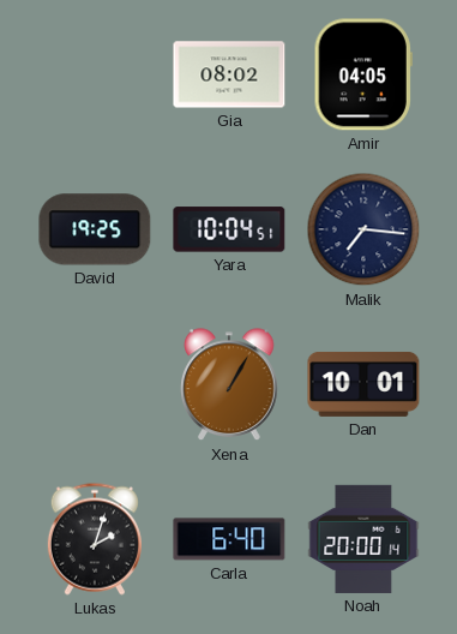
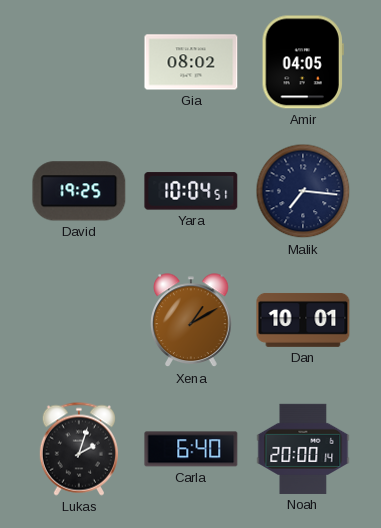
Xena: 1:05 -> 1:10 (191, 321)
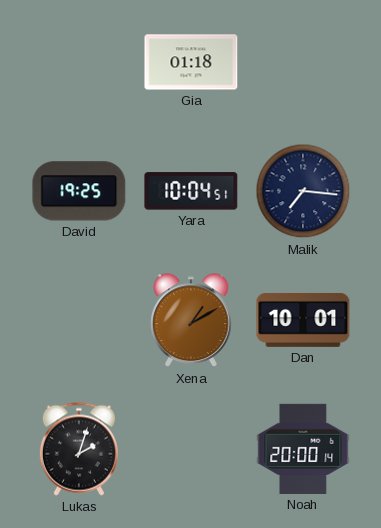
Gia: 08:02 -> 01:18 (191, 62)
Amir: 04:05 -> none (303, 62)
Carla: 6:40 -> none (191, 449)
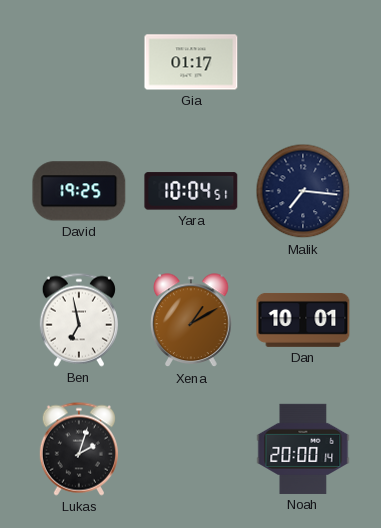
Gia: 01:18 -> 01:17 (191, 62)
Ben: none -> 6:58 (79, 320)
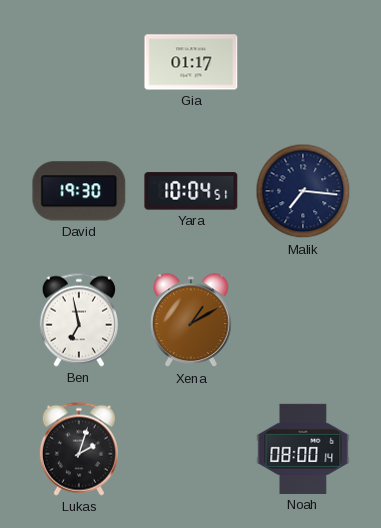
David: 19:25 -> 19:30 (79, 191)
Dan: 10:01 -> none (303, 320)
Noah: 20:00 -> 08:00 (303, 449)
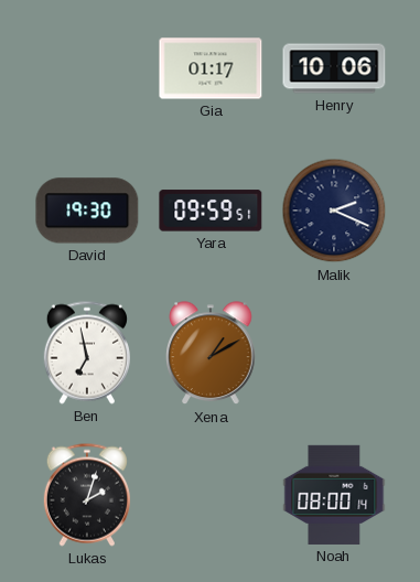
Henry: none -> 10:06 (334, 68)
Yara: 10:04 -> 09:59 (211, 211)
Malik: 7:16 -> 2:19 (334, 211)
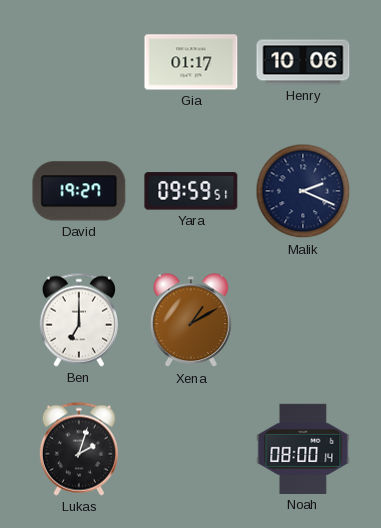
David: 19:30 -> 19:27 (79, 191)
Ben: 6:58 -> 7:00 (79, 320)
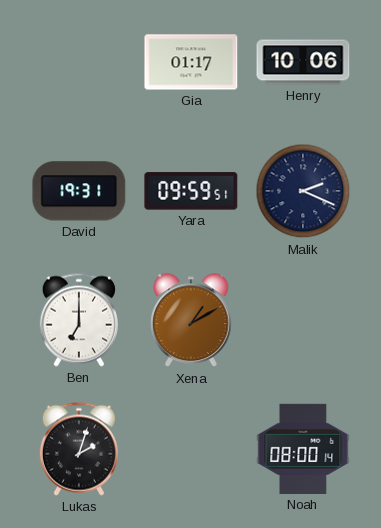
David: 19:27 -> 19:31 (79, 191)
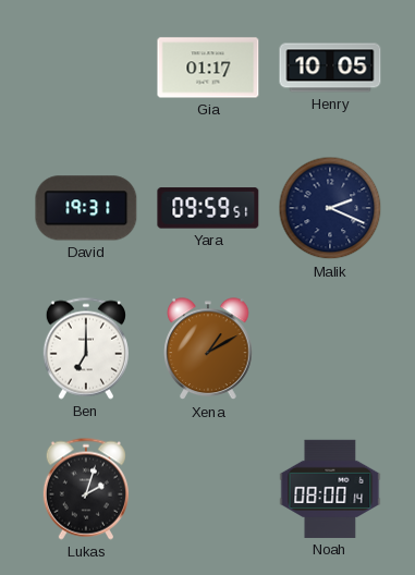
Henry: 10:06 -> 10:05 (330, 68)
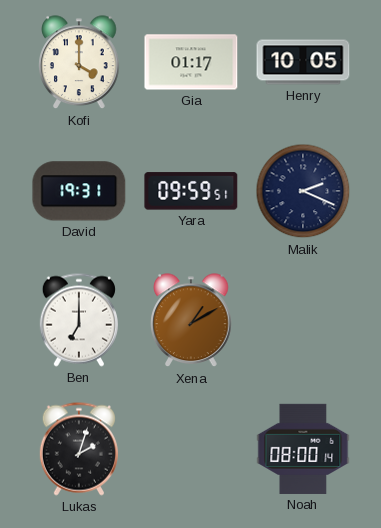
Kofi: none -> 4:00 (79, 63)
